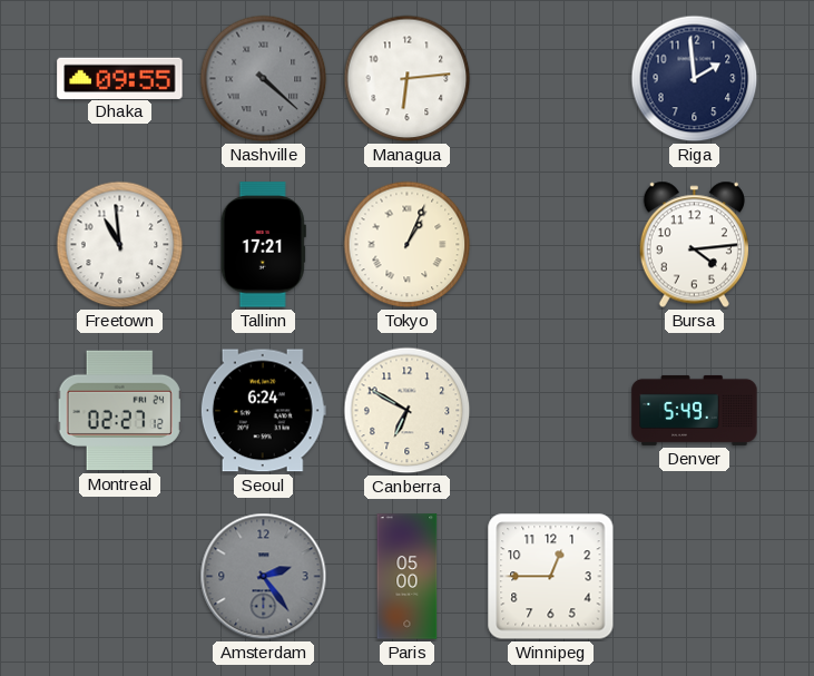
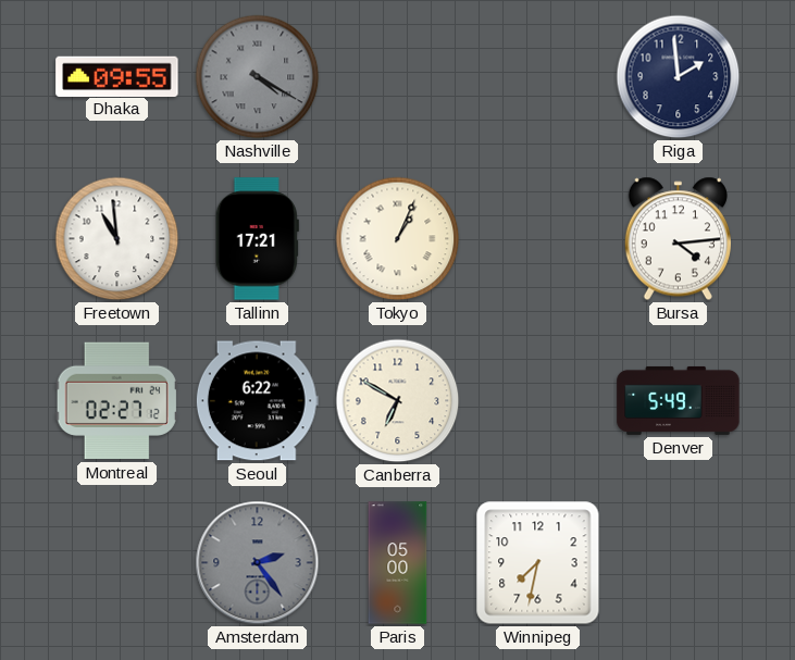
Nashville: 4:22 -> 4:20 (258, 77)
Managua: 6:14 -> none (408, 79)
Seoul: 6:24 -> 6:22 (257, 401)
Winnipeg: 12:45 -> 7:32 (538, 563)
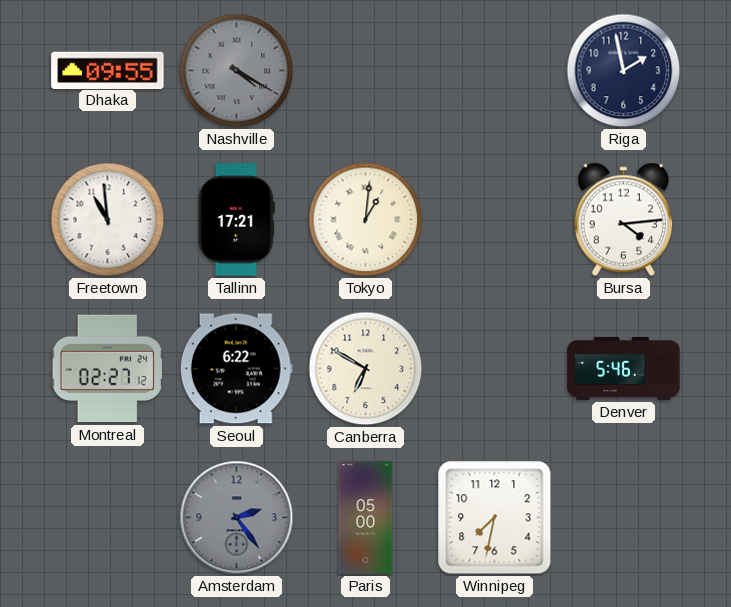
Riga: 1:59 -> 1:58 (624, 71)
Tokyo: 1:04 -> 1:01 (366, 220)
Denver: 5:49 -> 5:46 (624, 368)
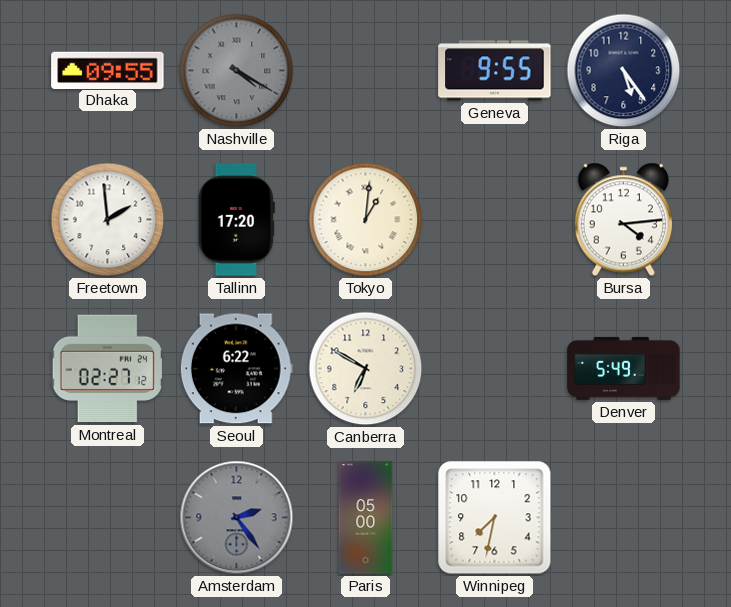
Geneva: none -> 9:55 (495, 71)
Riga: 1:58 -> 5:24 (624, 71)
Freetown: 10:59 -> 1:59 (108, 220)
Tallinn: 17:21 -> 17:20 (236, 220)
Denver: 5:46 -> 5:49 (624, 368)
